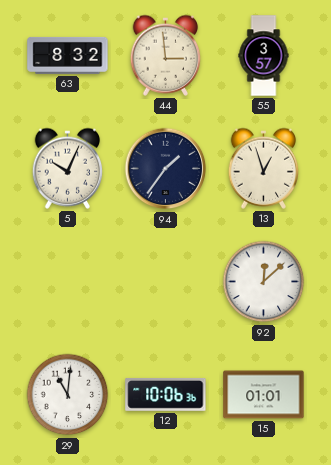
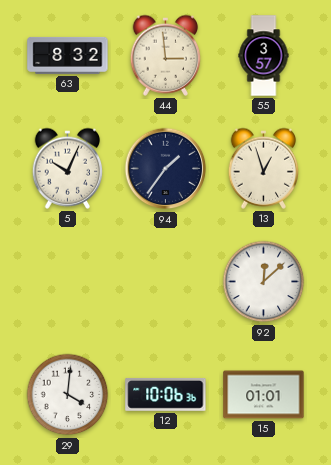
29: 11:01 -> 4:01 (68, 395)
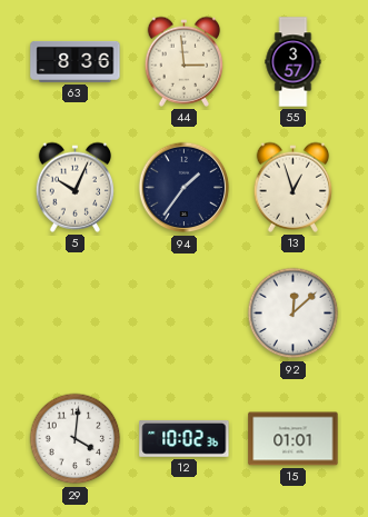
63: 8:32 -> 8:36 (76, 61)
12: 10:06 -> 10:02 (185, 438)
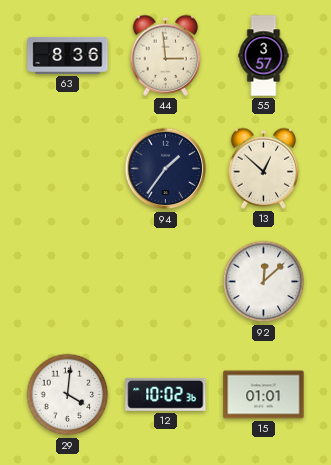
5: 10:04 -> none (76, 187)
13: 12:57 -> 12:52 (264, 168)
